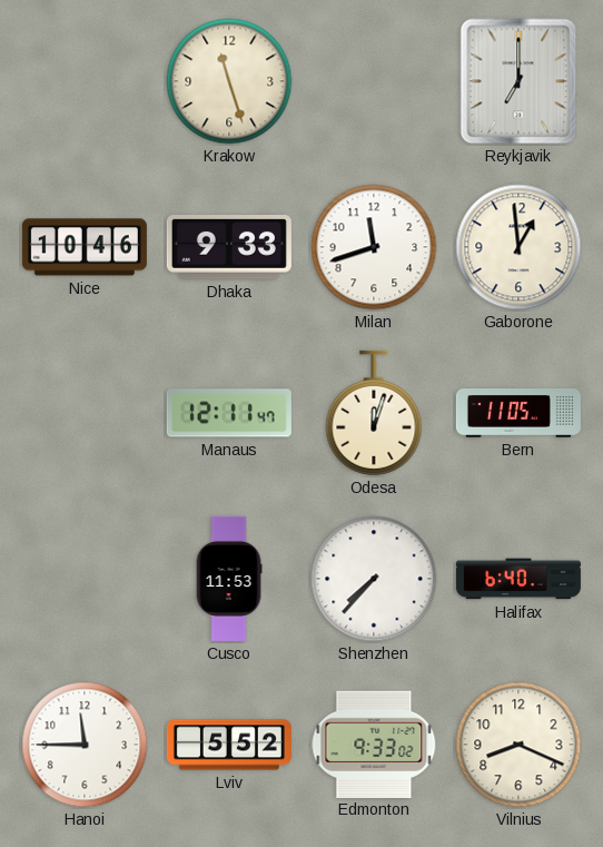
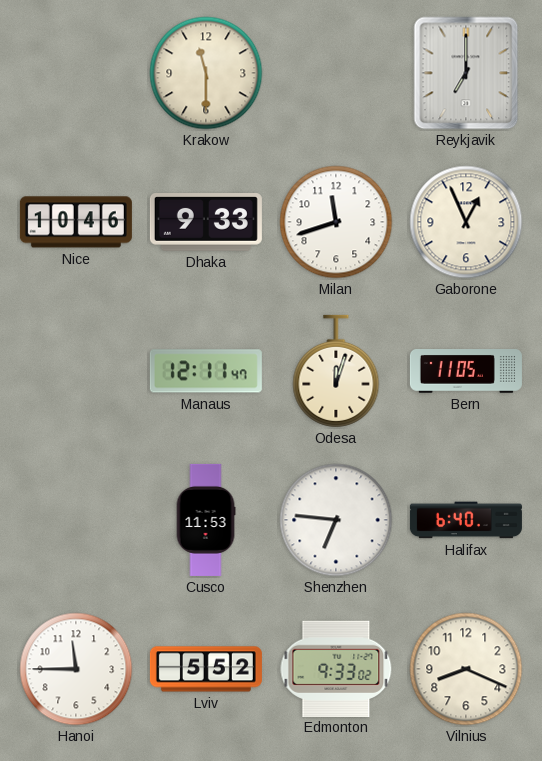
Krakow: 11:27 -> 11:30 (206, 73)
Gaborone: 12:59 -> 12:56 (466, 222)
Shenzhen: 7:37 -> 6:46 (336, 520)
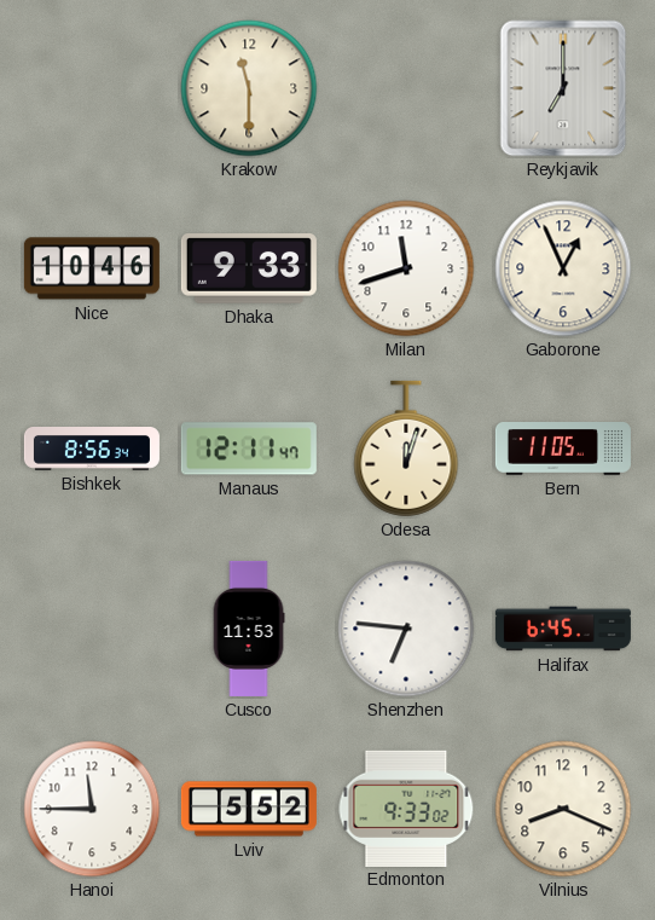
Bishkek: none -> 8:56 (92, 450)
Halifax: 6:40 -> 6:45 (563, 629)
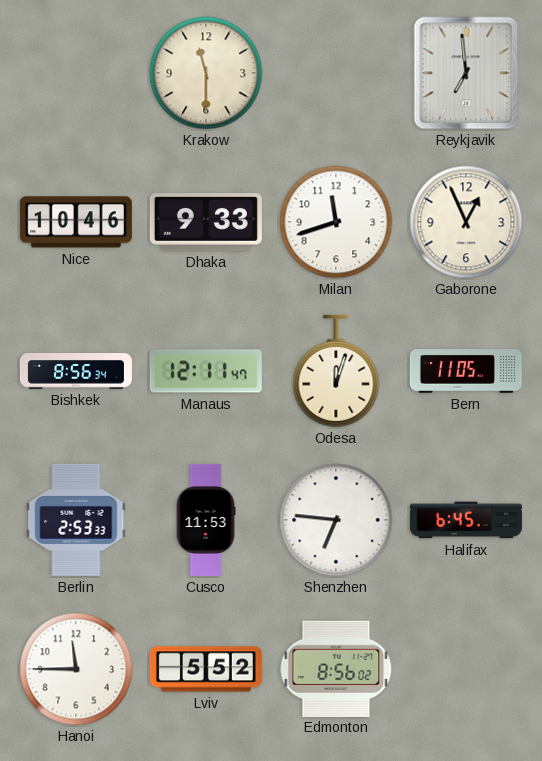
Reykjavik: 7:00 -> 6:59 (466, 73)
Berlin: none -> 2:53 (76, 520)
Edmonton: 9:33 -> 8:56 (336, 668)
Vilnius: 8:19 -> none (563, 809)
